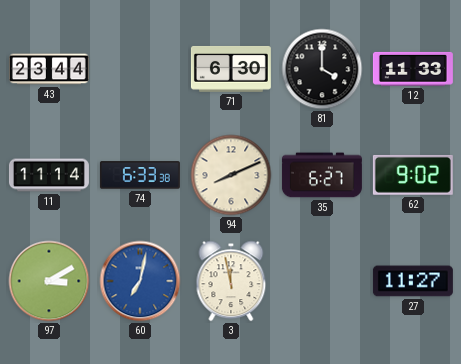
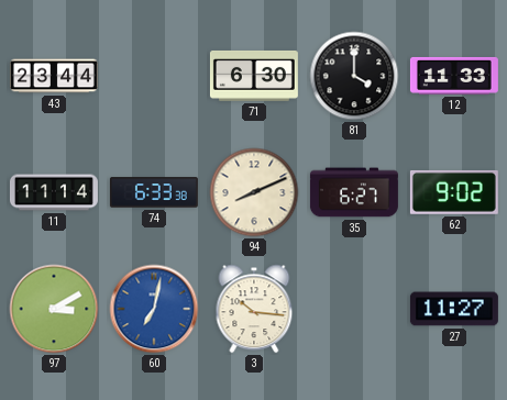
3: 11:58 -> 10:16 (254, 309)
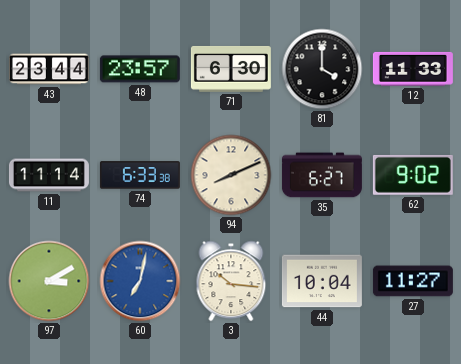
48: none -> 23:57 (140, 69)
44: none -> 10:04 (322, 281)
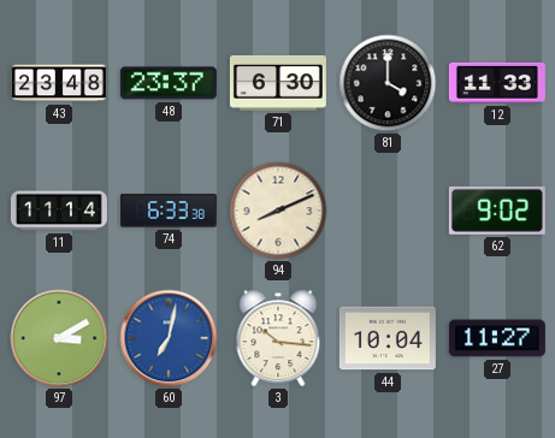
43: 23:44 -> 23:48 (59, 83)
48: 23:57 -> 23:37 (169, 83)
35: 6:27 -> none (322, 175)
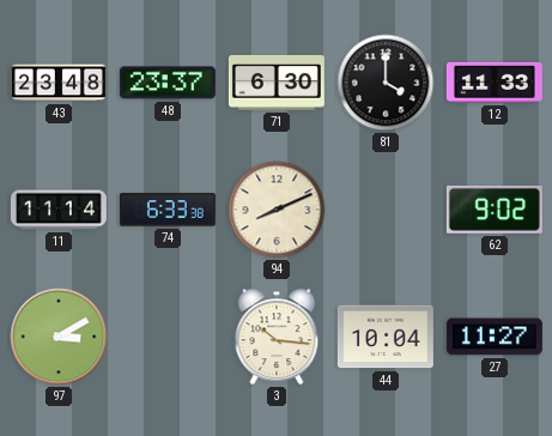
60: 7:02 -> none (169, 338)
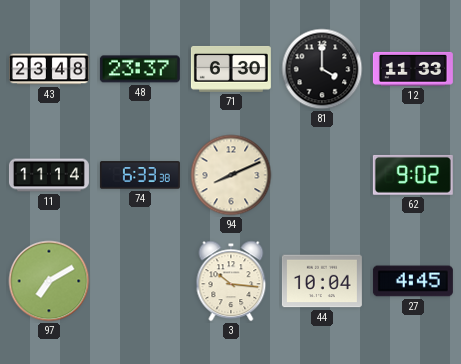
97: 3:10 -> 7:10 (49, 281)
27: 11:27 -> 4:45 (413, 281)
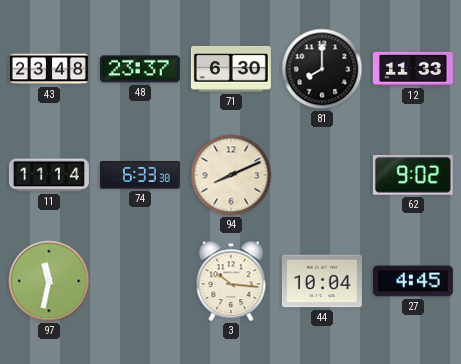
81: 4:00 -> 8:00 (322, 69)
97: 7:10 -> 11:32 (49, 281)
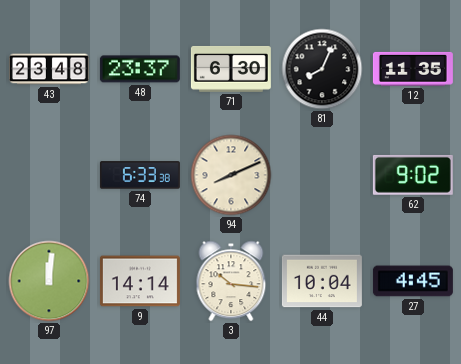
81: 8:00 -> 8:04 (322, 69)
12: 11:33 -> 11:35 (413, 69)
11: 11:14 -> none (49, 175)
97: 11:32 -> 12:01 (49, 281)
9: none -> 14:14 (140, 281)
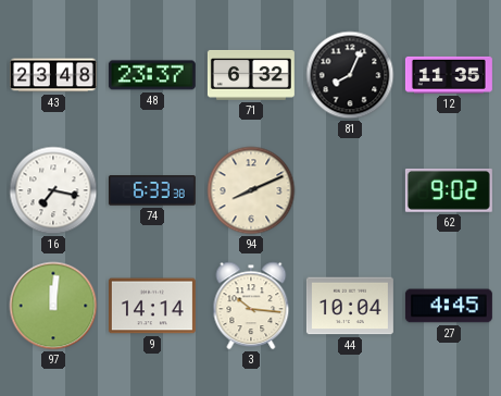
71: 6:30 -> 6:32 (251, 75)
16: none -> 7:17 (53, 190)
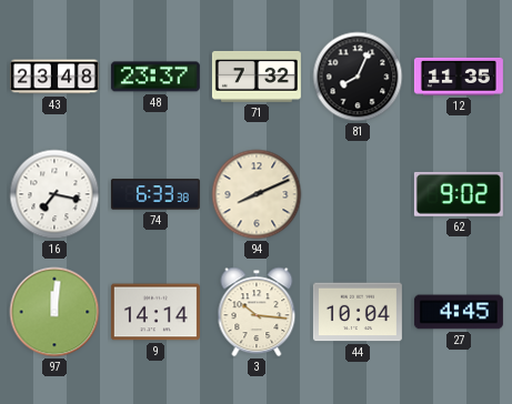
71: 6:32 -> 7:32 (257, 77)
